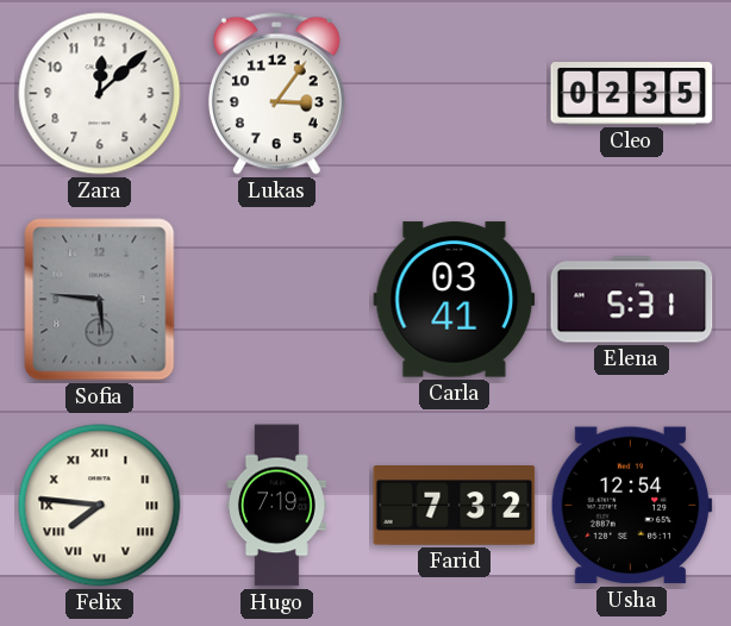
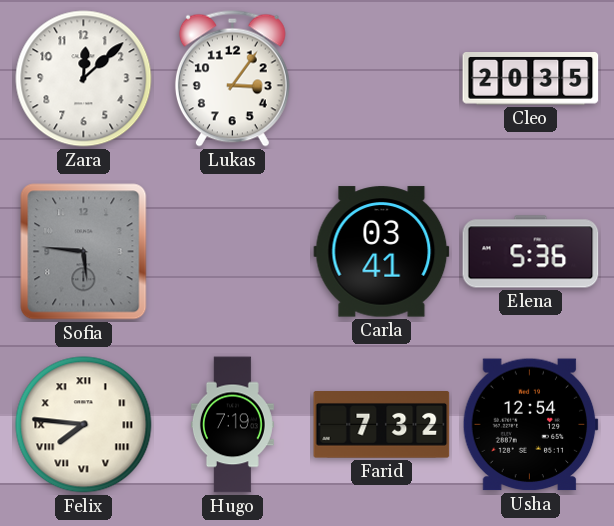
Cleo: 02:35 -> 20:35 (531, 79)
Elena: 5:31 -> 5:36 (531, 252)
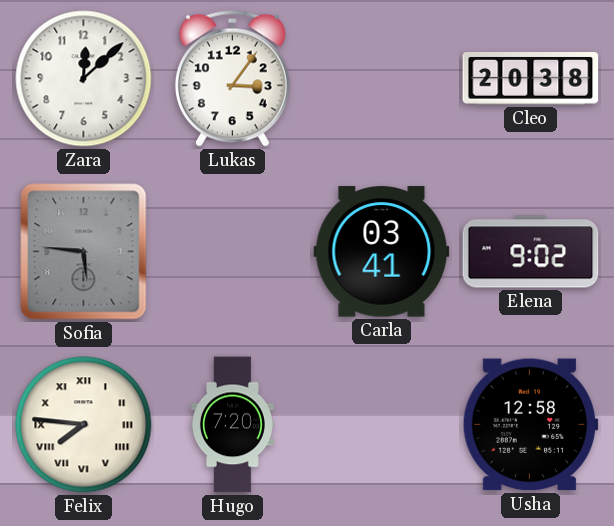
Cleo: 20:35 -> 20:38 (531, 79)
Elena: 5:36 -> 9:02 (531, 252)
Hugo: 7:19 -> 7:20 (232, 425)
Farid: 7:32 -> none (382, 425)
Usha: 12:54 -> 12:58 (530, 425)
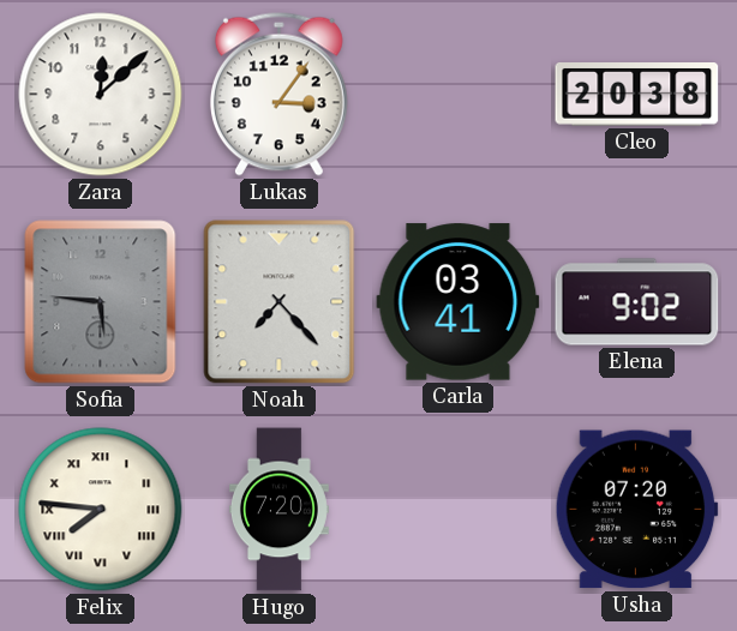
Noah: none -> 7:23 (280, 302)
Usha: 12:58 -> 07:20 (636, 510)
